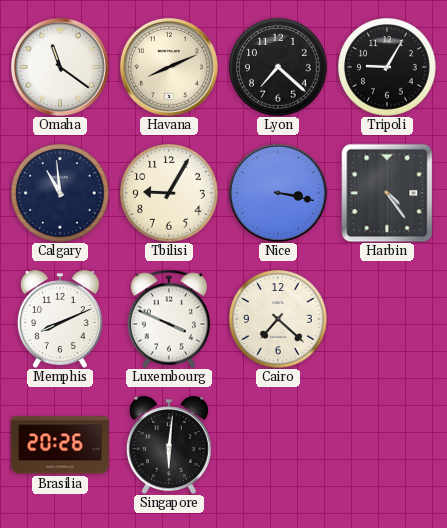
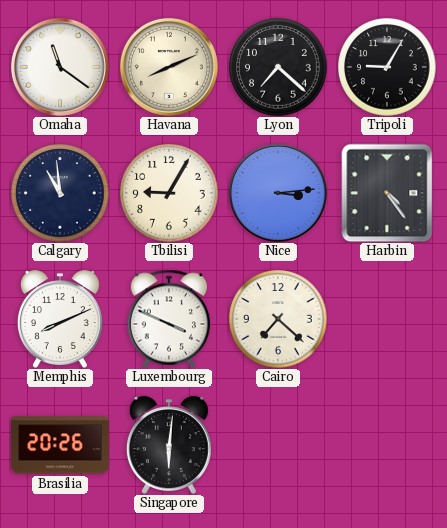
Nice: 3:17 -> 3:14 (278, 193)
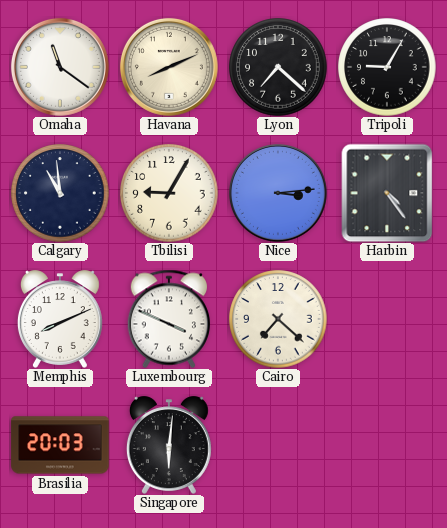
Brasilia: 20:26 -> 20:03 (60, 445)
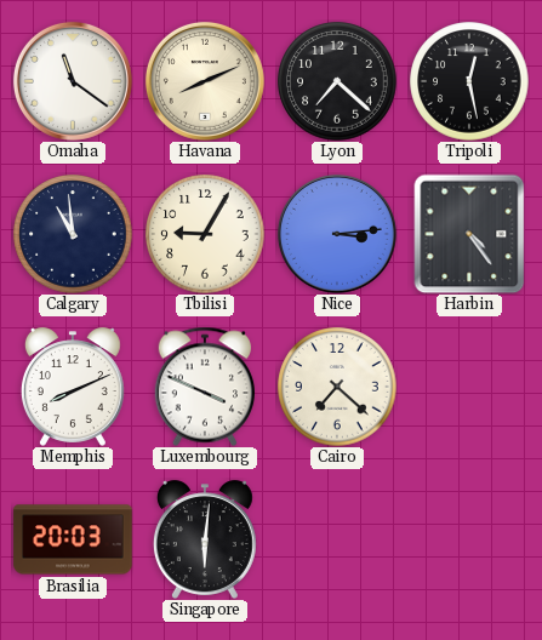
Tripoli: 9:05 -> 12:28 (469, 81)
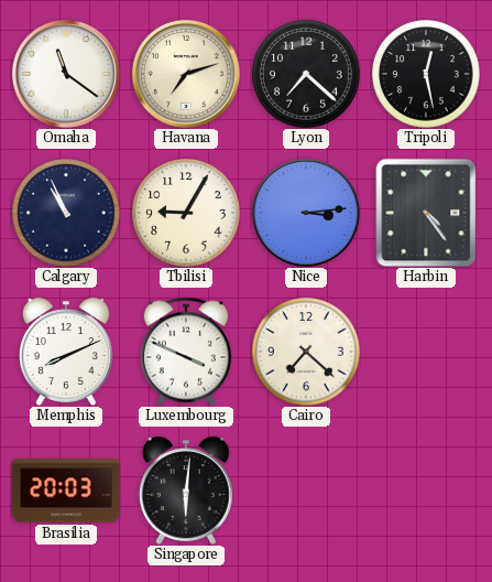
Havana: 8:11 -> 7:12 (186, 74)
Calgary: 10:59 -> 10:56 (66, 213)
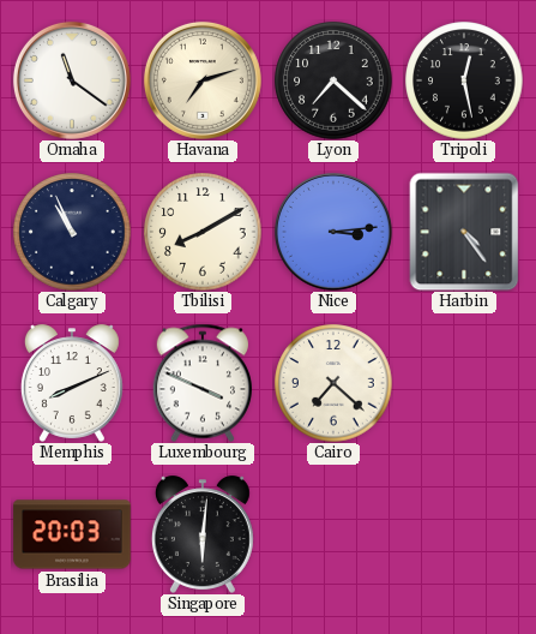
Tbilisi: 9:05 -> 8:10 (203, 232)
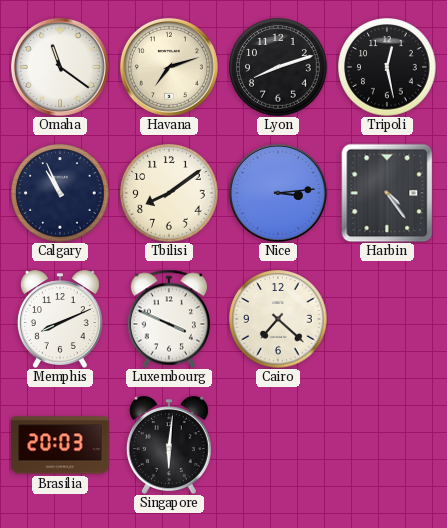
Lyon: 7:22 -> 8:12 (278, 67)
Tbilisi: 8:10 -> 8:09 (169, 193)
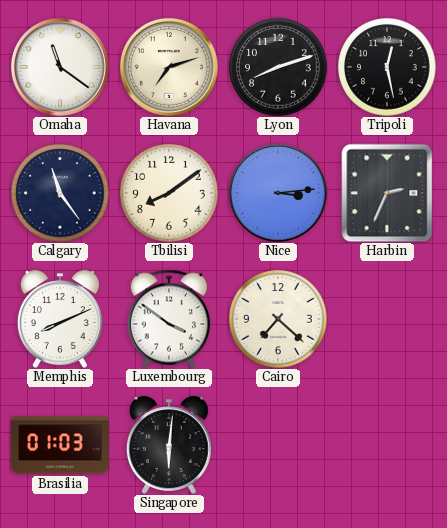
Calgary: 10:56 -> 11:24 (60, 193)
Harbin: 4:24 -> 2:34 (387, 193)
Luxembourg: 3:49 -> 3:51 (168, 319)
Brasilia: 20:03 -> 01:03 (60, 445)
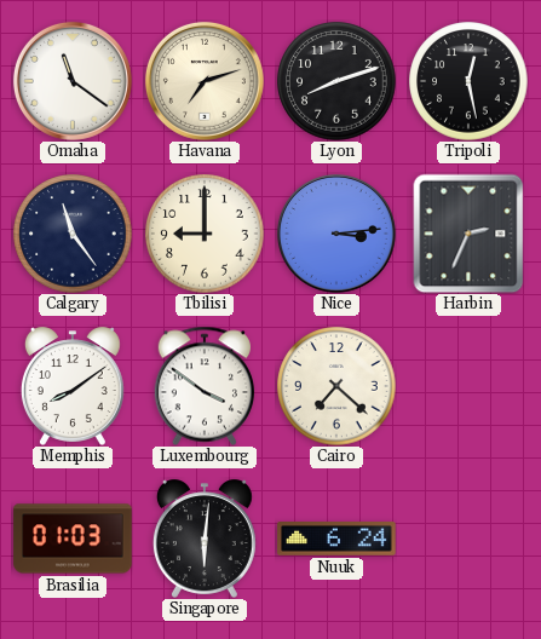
Tbilisi: 8:09 -> 9:00 (205, 234)
Memphis: 8:11 -> 8:09 (73, 386)
Nuuk: none -> 6:24 (336, 540)
